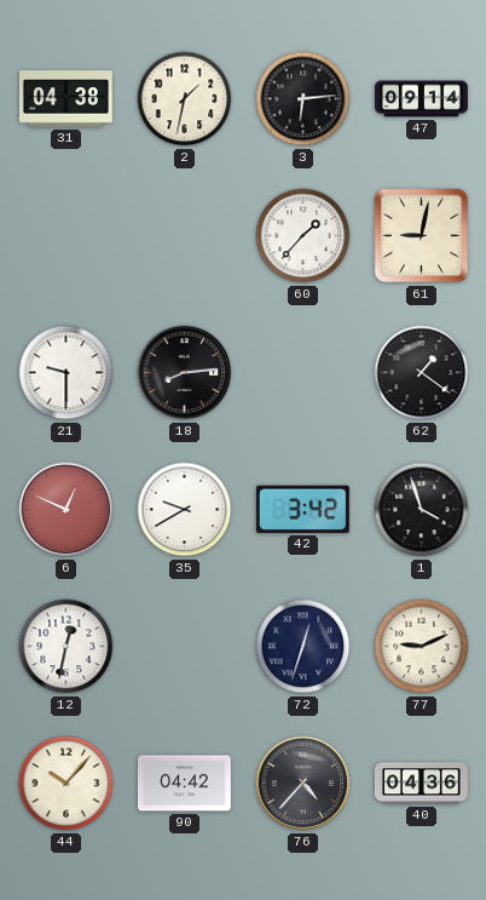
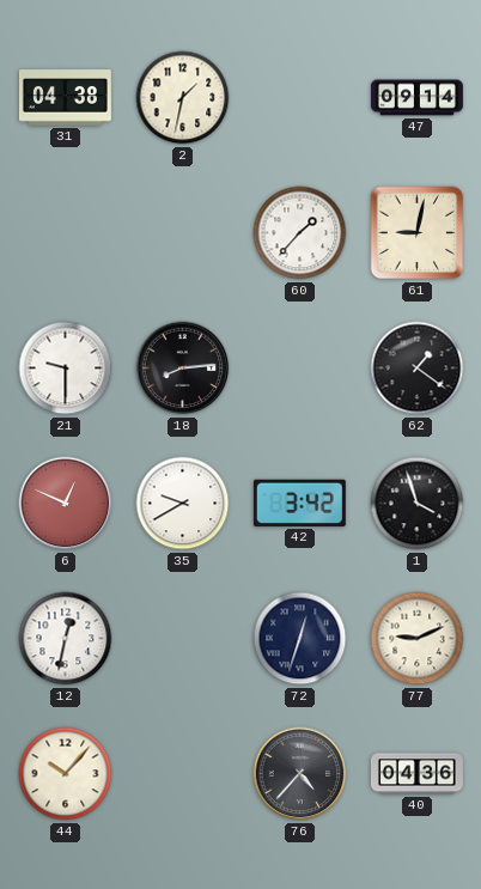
3: 6:14 -> none (303, 99)
90: 04:42 -> none (184, 784)
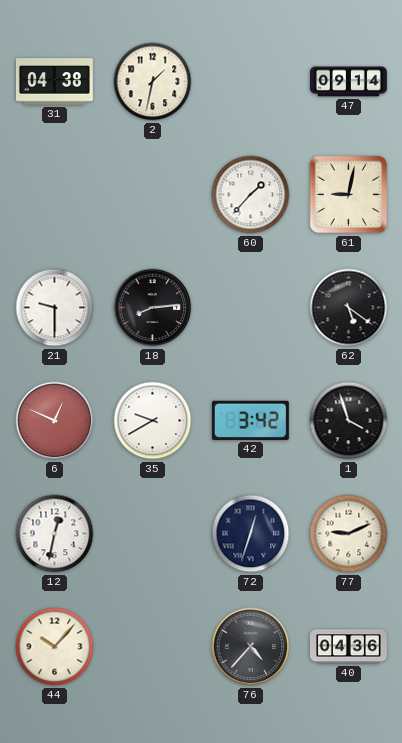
62: 1:21 -> 5:21 (349, 308)
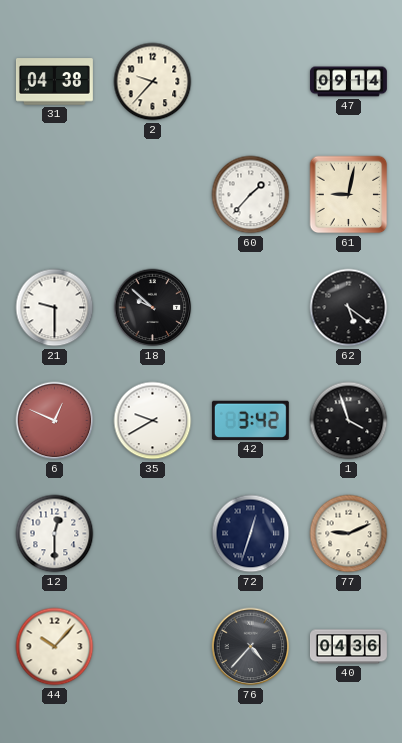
2: 1:32 -> 9:37 (153, 82)
18: 8:14 -> 9:52 (153, 308)
12: 12:32 -> 12:30 (55, 534)
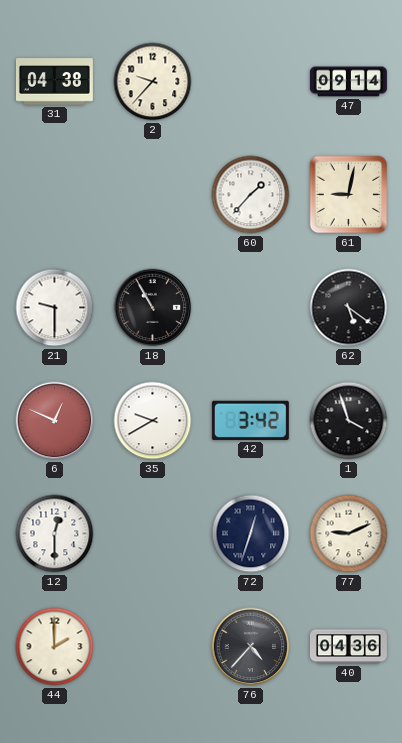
18: 9:52 -> 10:55 (153, 308)
44: 10:07 -> 2:00 (55, 647)
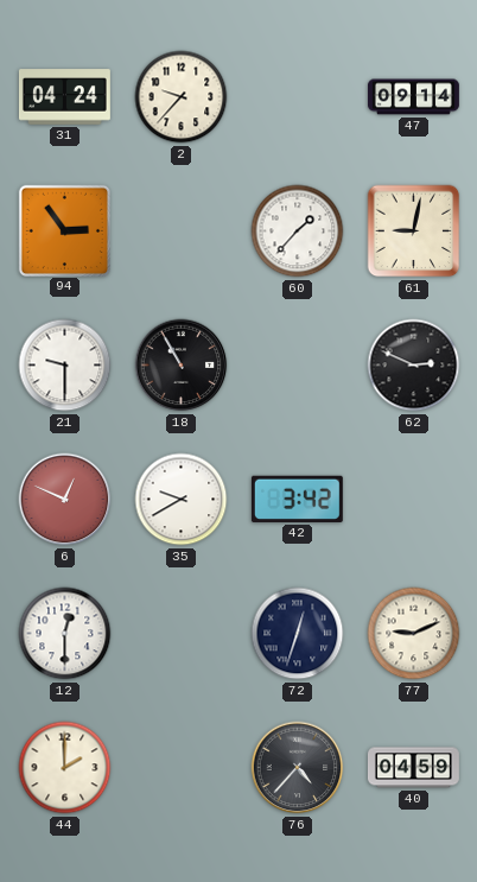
31: 04:38 -> 04:24 (64, 97)
94: none -> 2:54 (64, 230)
62: 5:21 -> 2:49 (414, 366)
1: 3:57 -> none (349, 421)
40: 04:36 -> 04:59 (413, 768)
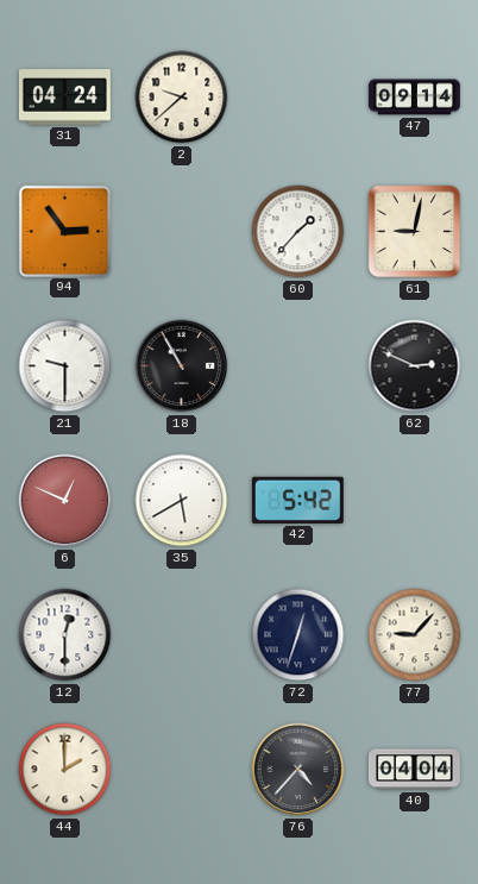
2: 9:37 -> 9:38 (182, 98)
35: 9:40 -> 5:40 (182, 501)
42: 3:42 -> 5:42 (297, 500)
77: 9:11 -> 9:07 (415, 635)
40: 04:59 -> 04:04 (414, 770)
